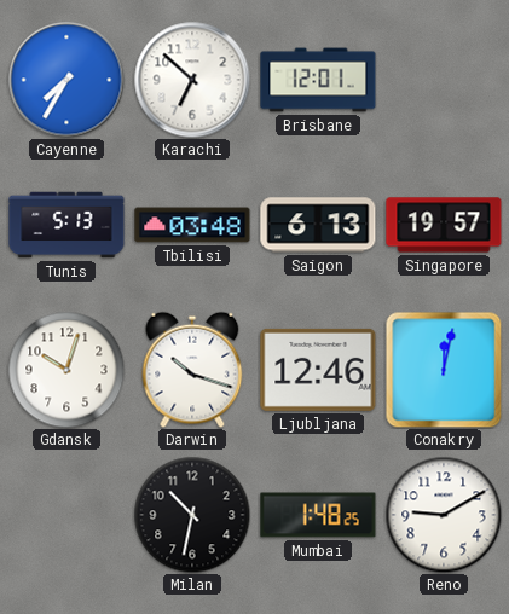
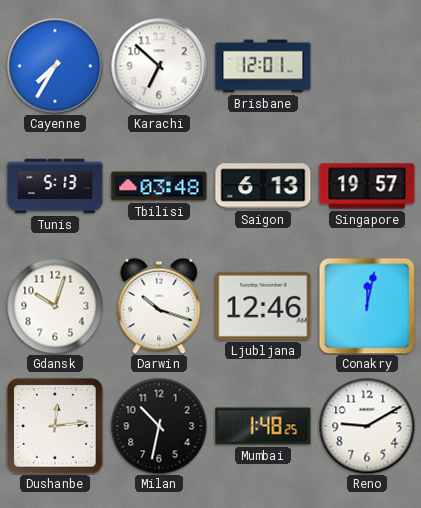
Dushanbe: none -> 12:14 (55, 426)
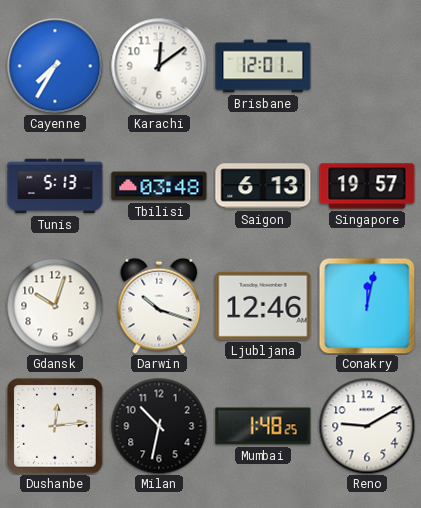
Karachi: 6:52 -> 12:09 (159, 66)
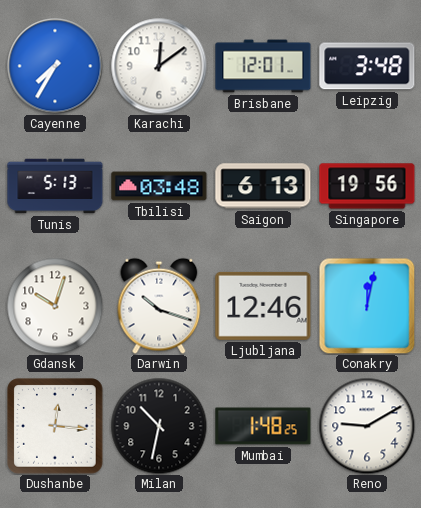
Leipzig: none -> 3:48 (367, 66)
Singapore: 19:57 -> 19:56 (367, 186)
Dushanbe: 12:14 -> 12:16 (55, 426)
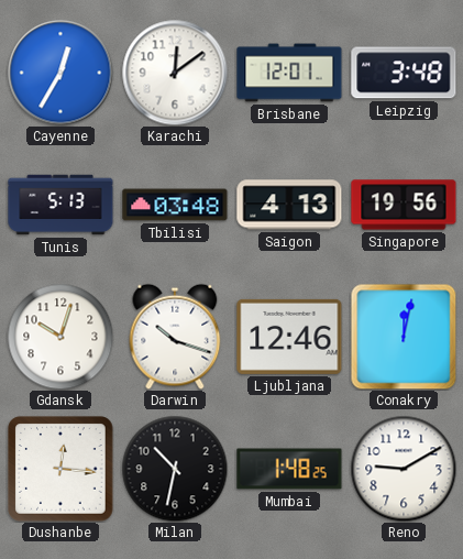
Cayenne: 7:35 -> 12:35 (60, 73)
Saigon: 6:13 -> 4:13 (289, 205)
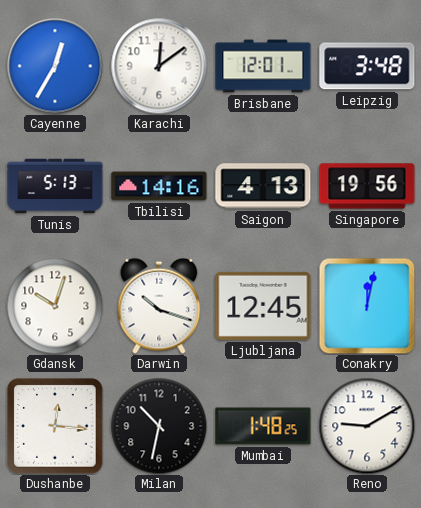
Tbilisi: 03:48 -> 14:16 (159, 186)
Ljubljana: 12:46 -> 12:45 (263, 306)
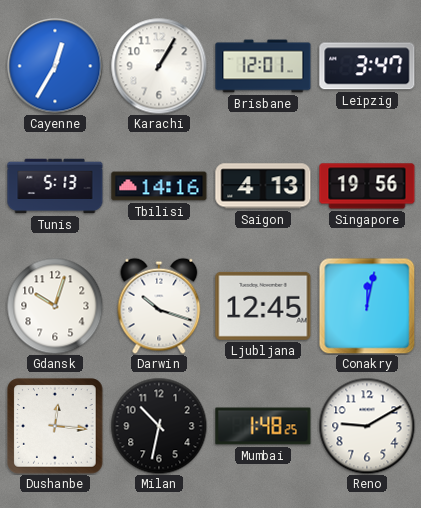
Karachi: 12:09 -> 1:05 (159, 66)
Leipzig: 3:48 -> 3:47 (367, 66)
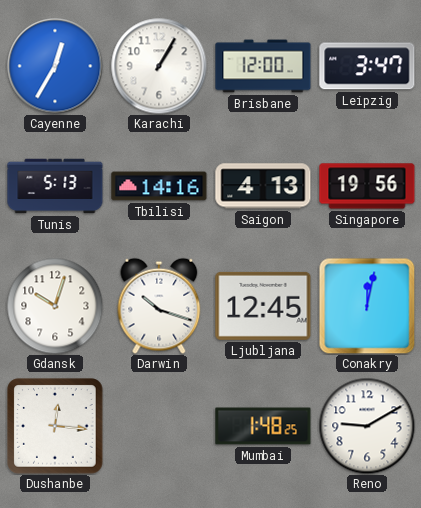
Brisbane: 12:01 -> 12:00 (263, 66)
Milan: 10:32 -> none (159, 426)
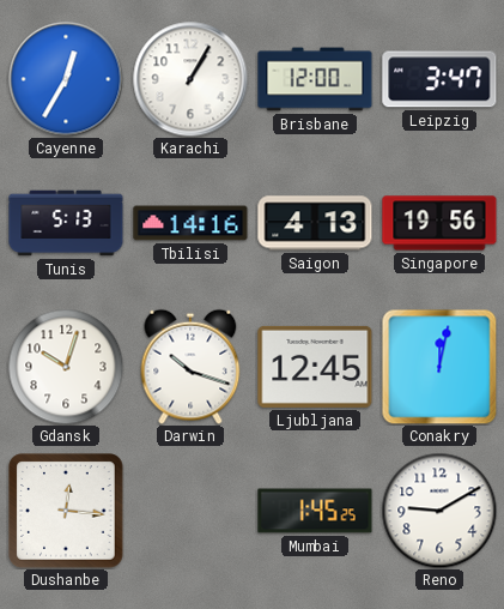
Mumbai: 1:48 -> 1:45 (315, 511)
